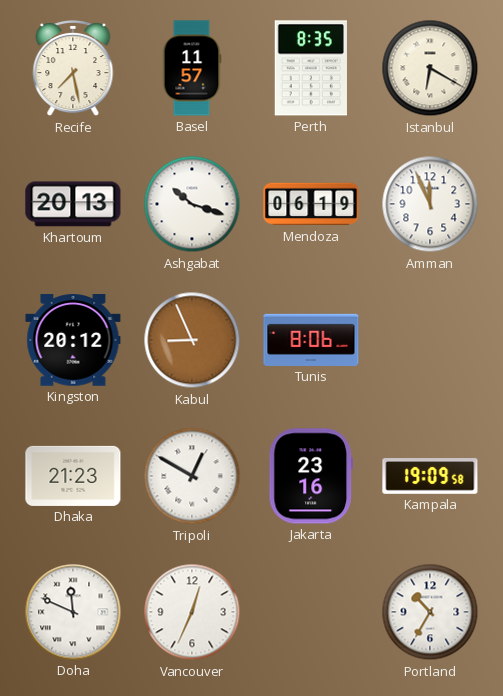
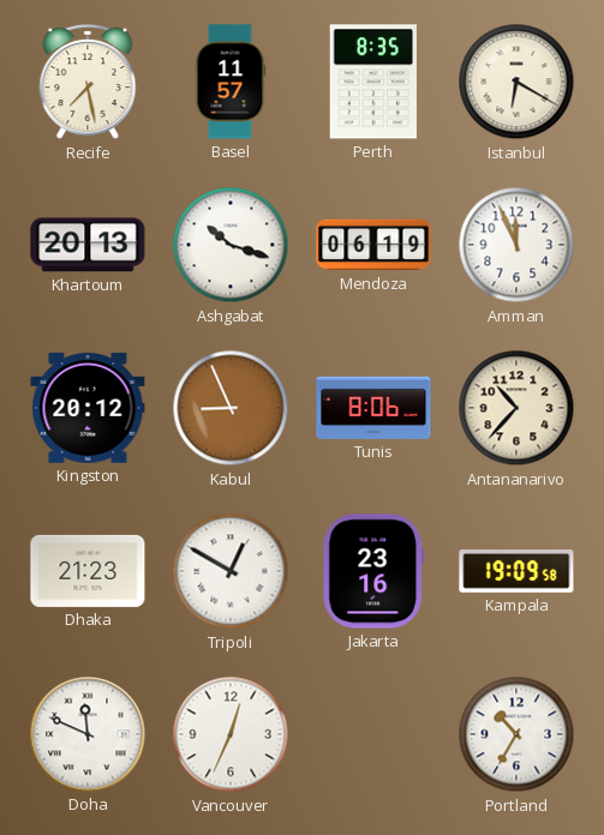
Antananarivo: none -> 10:37 (516, 408)
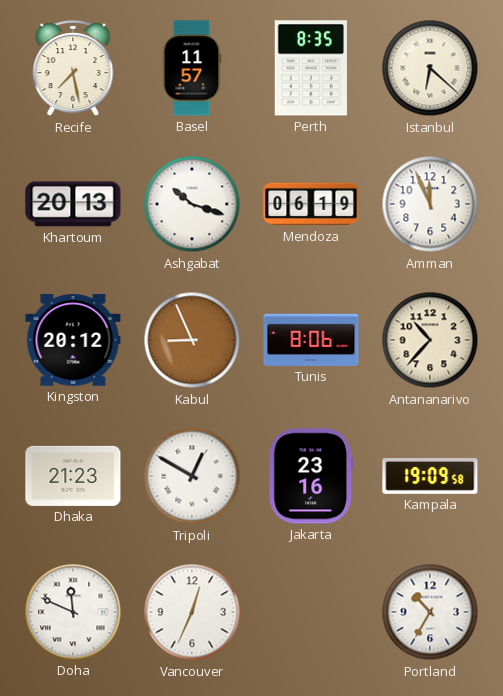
Istanbul: 6:20 -> 6:22 (430, 68)
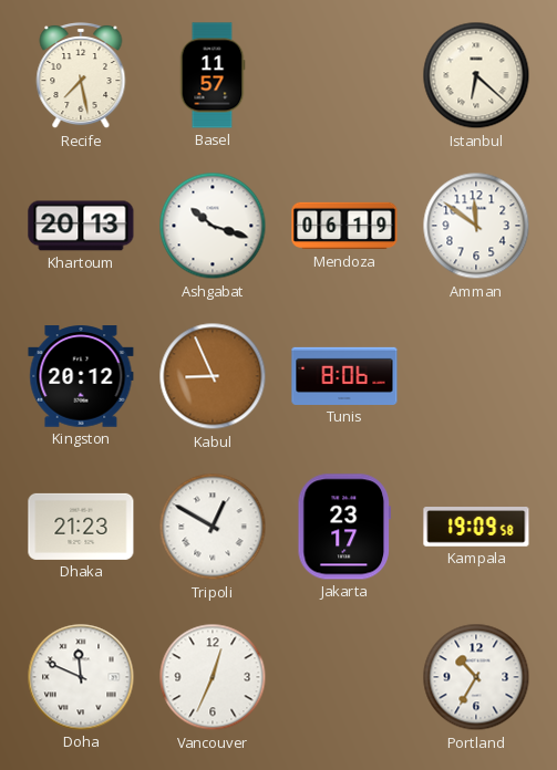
Perth: 8:35 -> none (311, 68)
Amman: 11:56 -> 11:51 (476, 226)
Antananarivo: 10:37 -> none (430, 340)
Jakarta: 23:16 -> 23:17 (343, 527)
